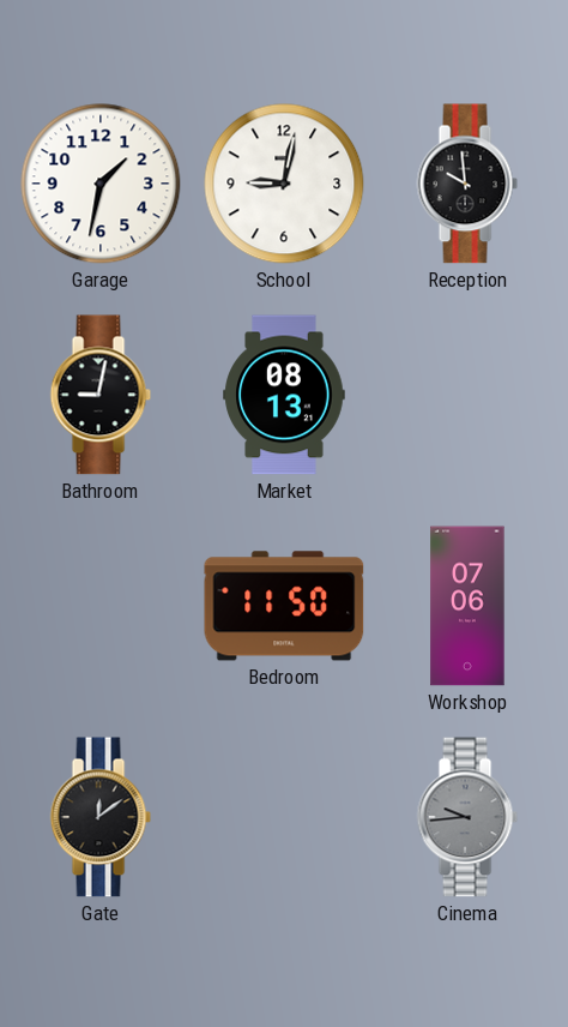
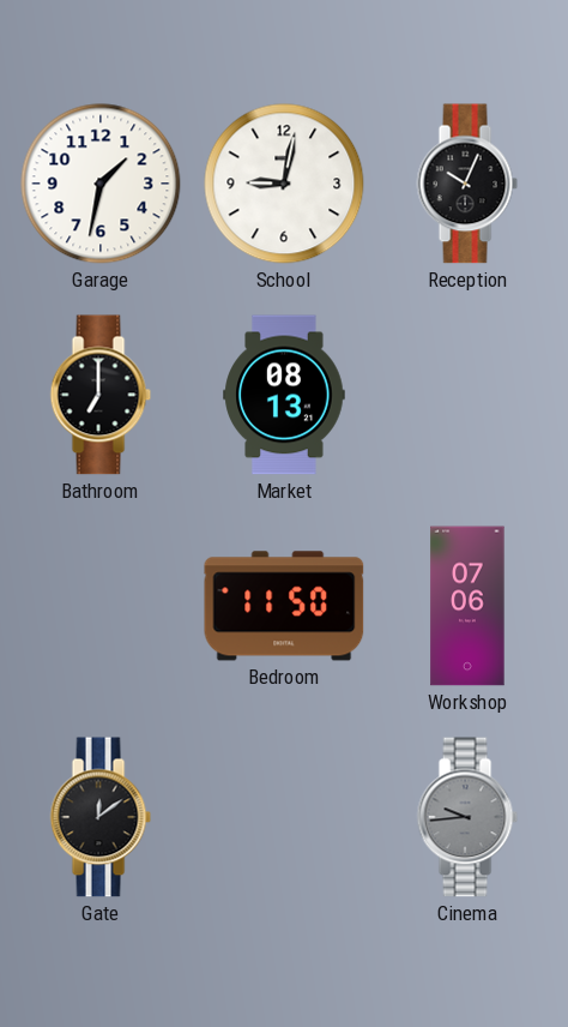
Reception: 9:59 -> 10:04 (467, 184)
Bathroom: 9:02 -> 7:00 (101, 395)
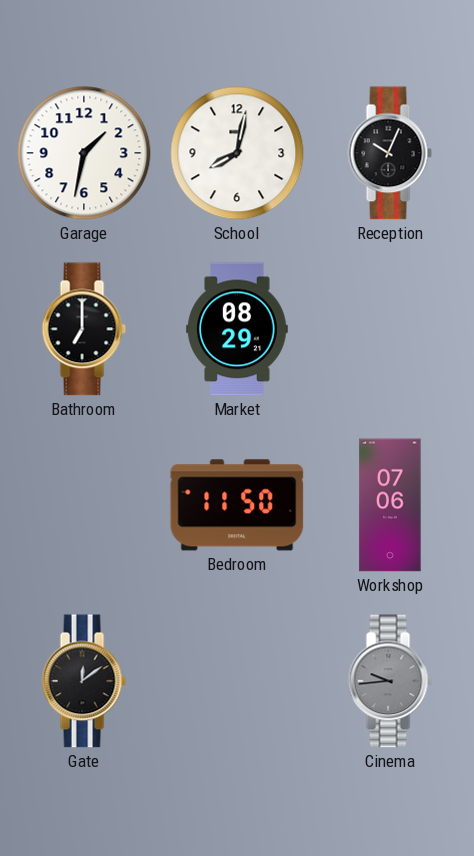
School: 9:02 -> 8:02 (237, 153)
Market: 08:13 -> 08:29 (237, 329)
